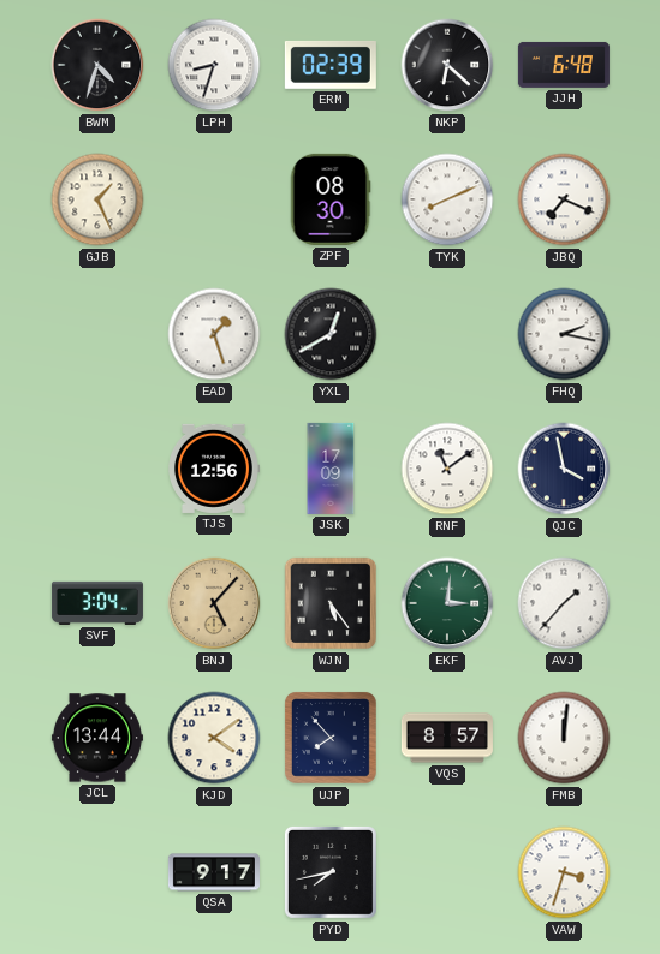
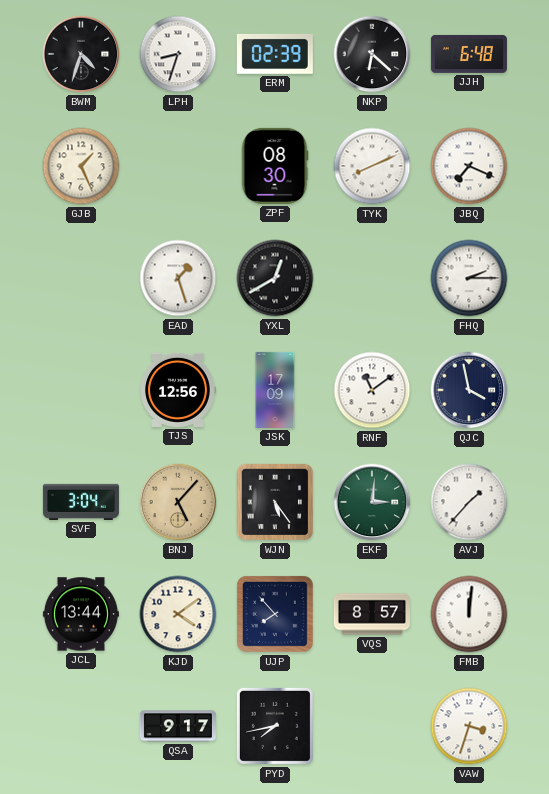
FHQ: 2:17 -> 2:15 (469, 278)
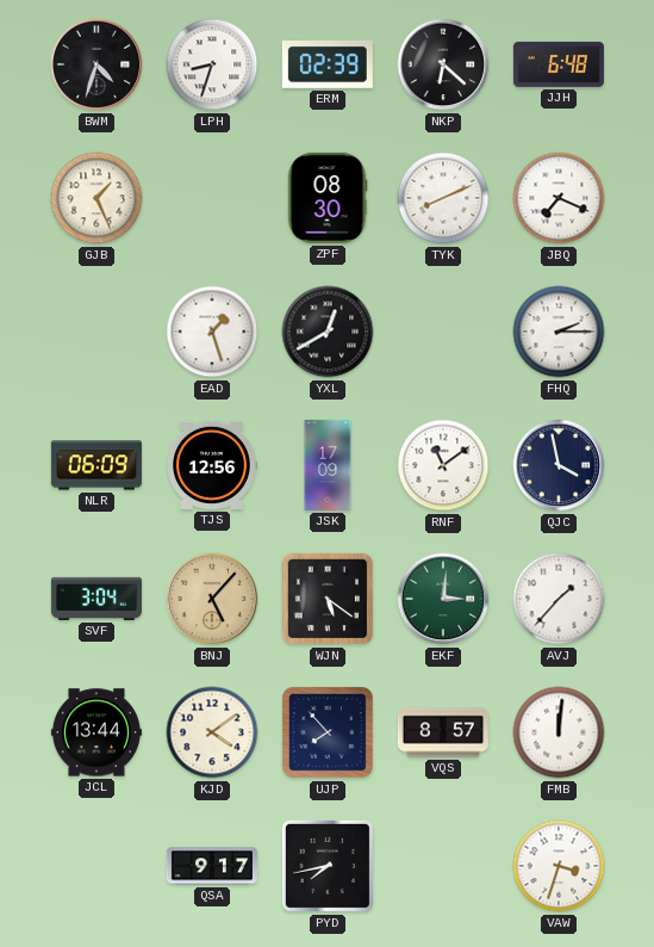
NLR: none -> 06:09 (96, 465)
WJN: 5:24 -> 5:21 (328, 599)
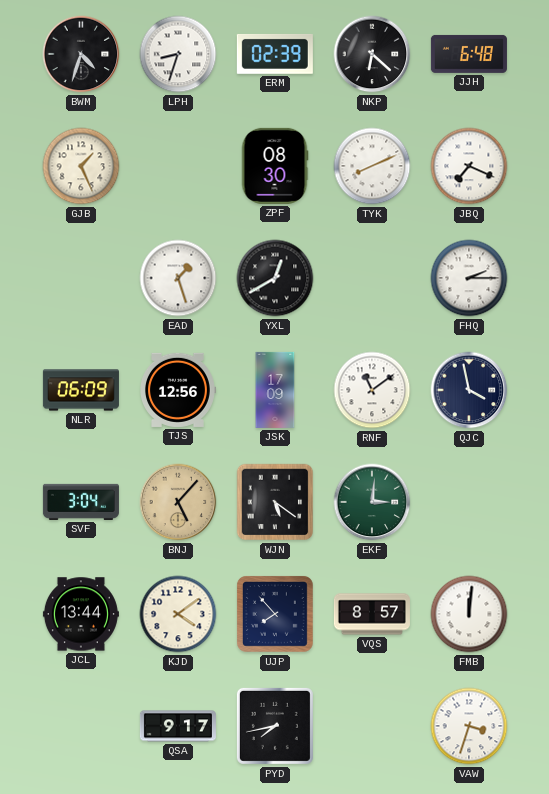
AVJ: 1:37 -> none (559, 599)
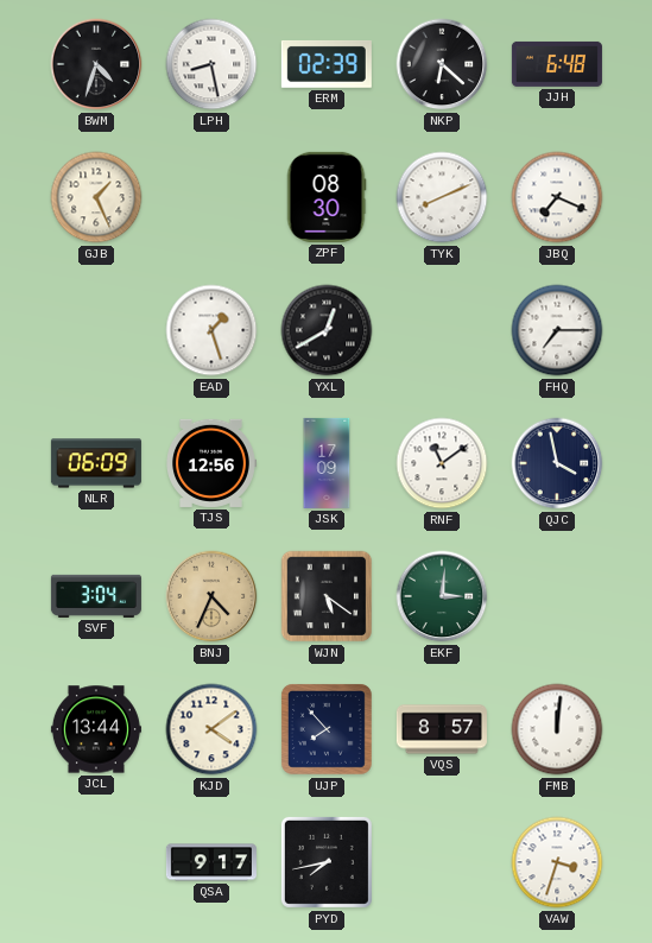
LPH: 8:33 -> 8:28 (211, 64)
FHQ: 2:15 -> 7:15 (557, 330)
BNJ: 5:07 -> 4:34 (211, 596)
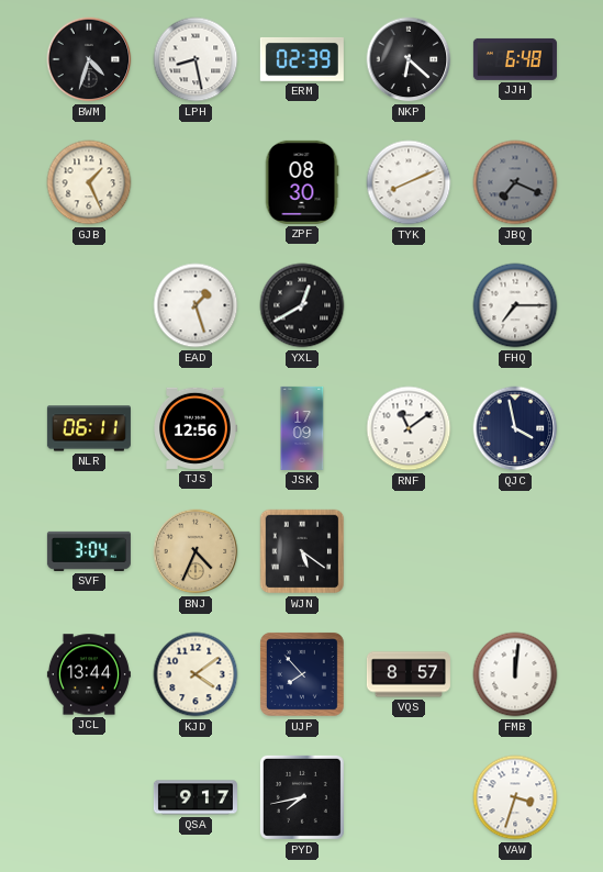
JBQ dial: white -> grey (515, 182)
NLR: 06:09 -> 06:11 (89, 428)
EKF: 3:01 -> none (442, 596)
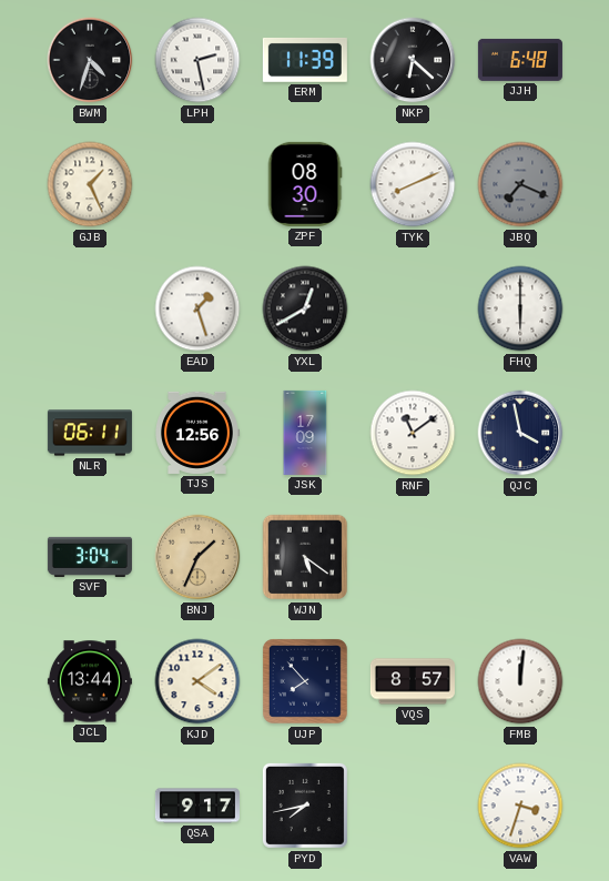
LPH: 8:28 -> 2:28 (197, 60)
ERM: 02:39 -> 11:39 (305, 60)
FHQ: 7:15 -> 6:00 (520, 308)
BNJ: 4:34 -> 1:34 (197, 557)
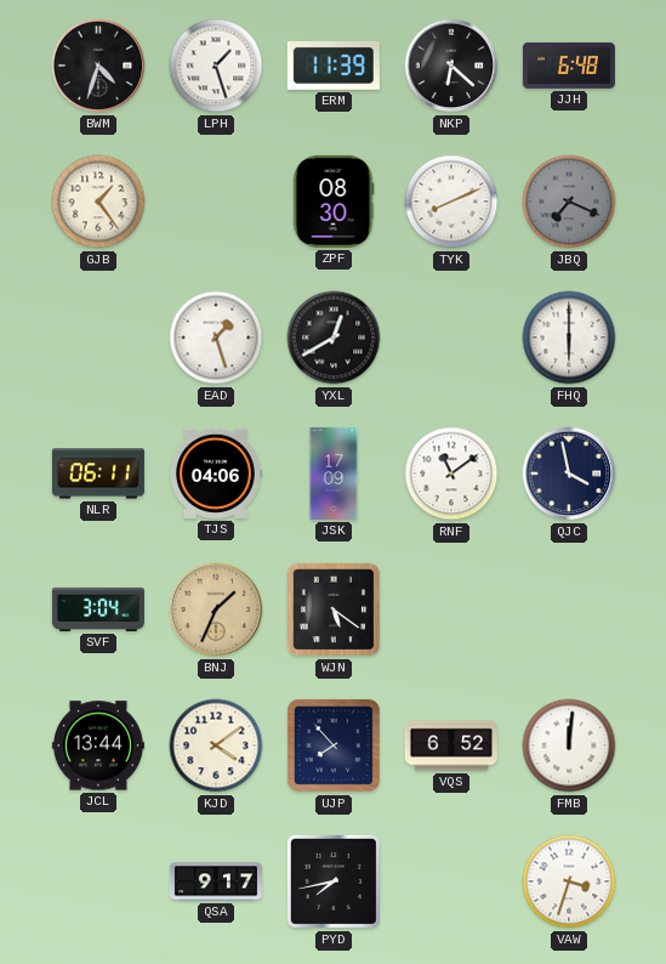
LPH: 2:28 -> 1:27 (216, 66)
GJB: 1:26 -> 1:24 (98, 202)
TJS: 12:56 -> 04:06 (216, 474)
VQS: 8:57 -> 6:52 (451, 745)
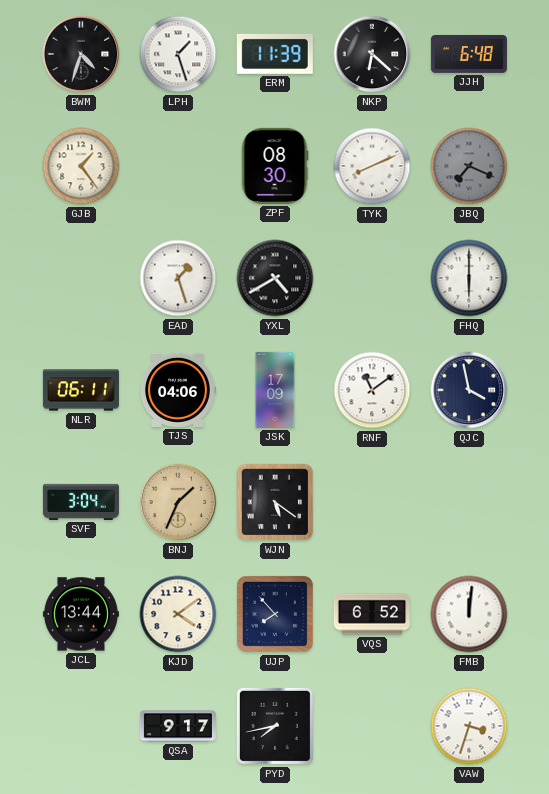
YXL: 12:40 -> 4:40 (275, 278)
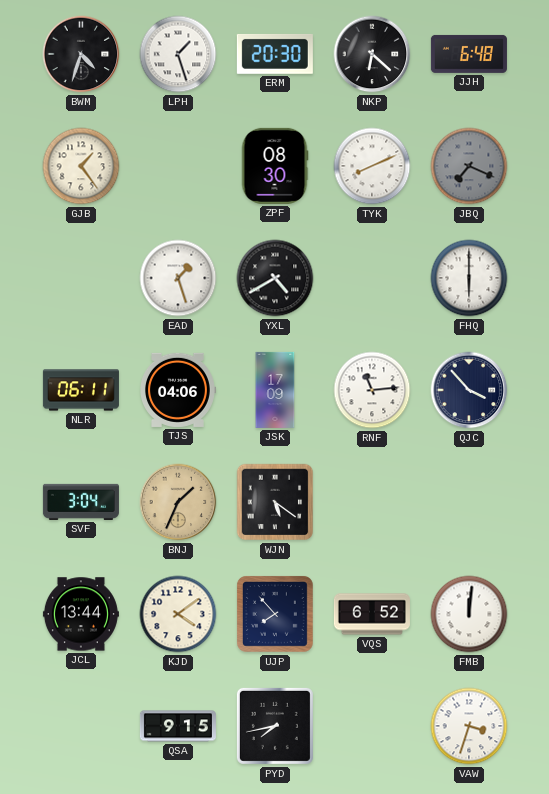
ERM: 11:39 -> 20:30 (275, 54)
RNF: 11:09 -> 11:14 (372, 390)
QJC: 3:58 -> 3:53 (469, 390)
QSA: 9:17 -> 9:15 (178, 726)
